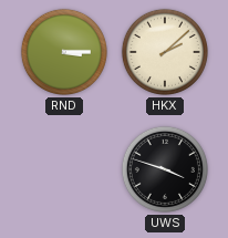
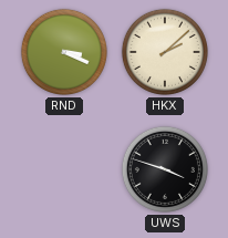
RND: 3:15 -> 3:19 (64, 52)
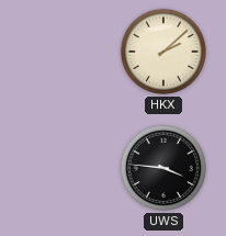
RND: 3:19 -> none (64, 52)
UWS: 3:48 -> 3:46 (163, 168)
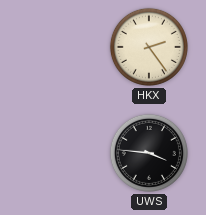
HKX: 2:08 -> 2:24 (149, 47)
